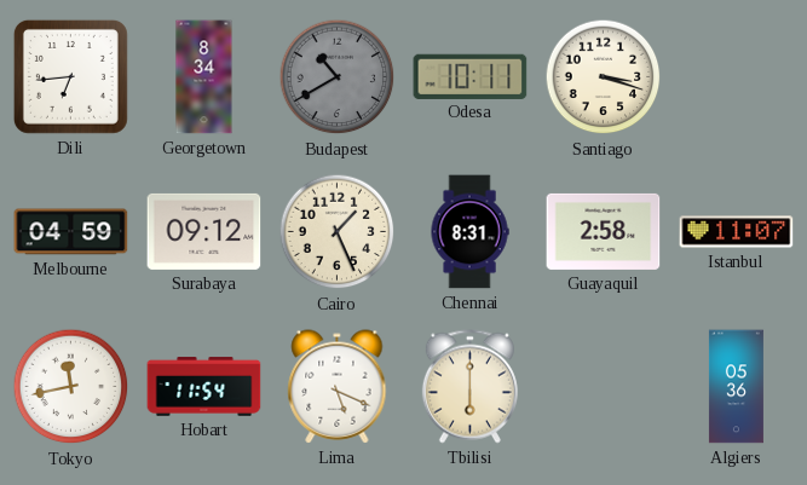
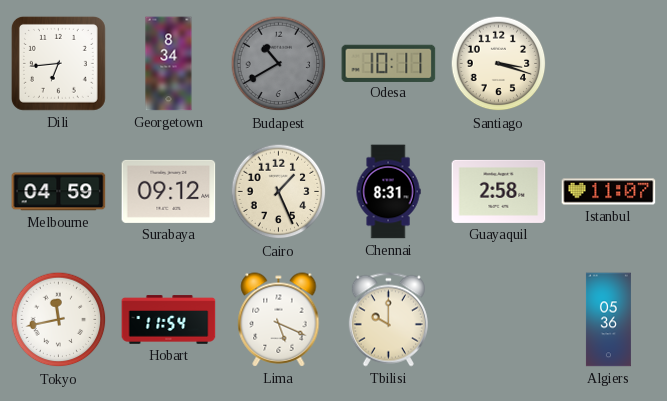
Tbilisi: 6:00 -> 10:00 (388, 320)
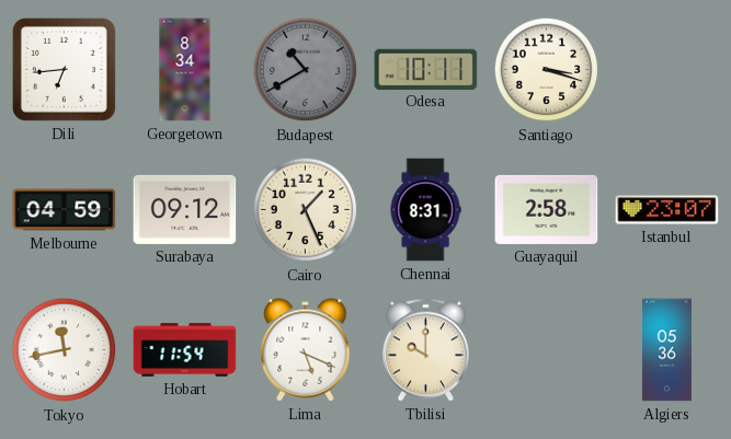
Istanbul: 11:07 -> 23:07 (667, 210)
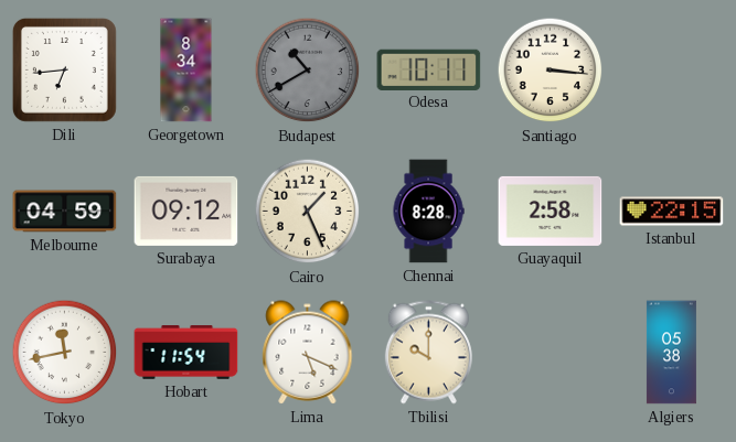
Santiago: 3:18 -> 3:16 (551, 71)
Chennai: 8:31 -> 8:28 (428, 212)
Istanbul: 23:07 -> 22:15 (672, 212)
Algiers: 05:36 -> 05:38 (671, 353)
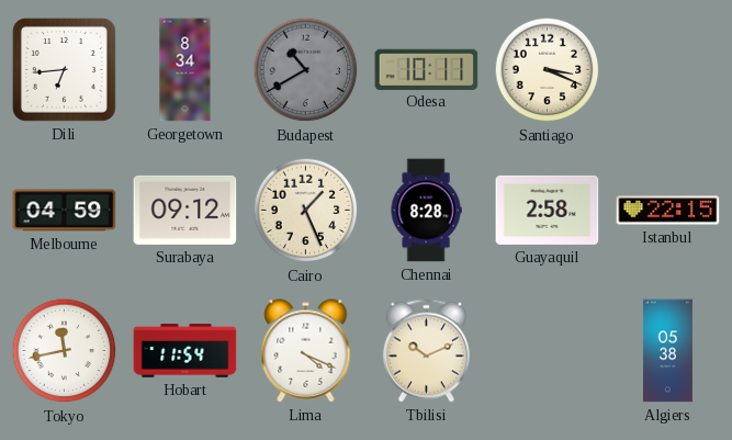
Santiago: 3:16 -> 3:19 (548, 70)
Lima: 5:19 -> 4:19 (306, 351)
Tbilisi: 10:00 -> 10:11 (426, 351)
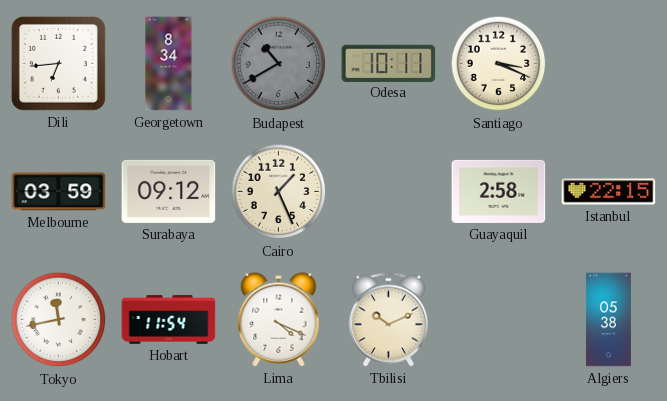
Melbourne: 04:59 -> 03:59 (59, 192)
Chennai: 8:28 -> none (426, 211)
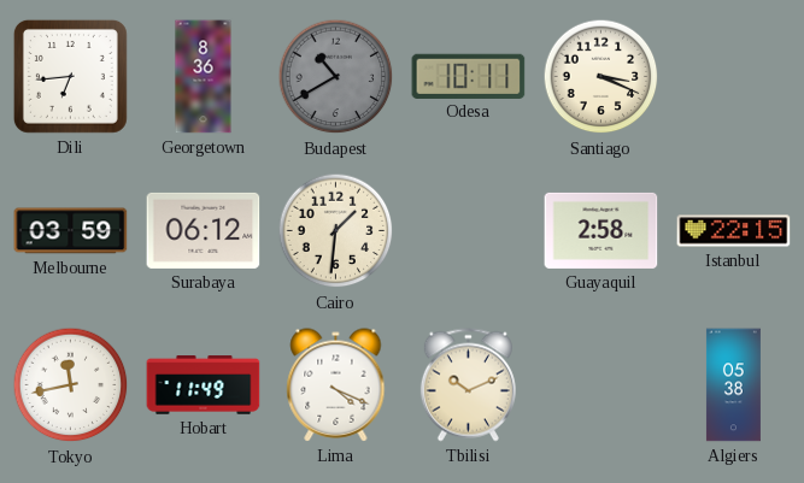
Georgetown: 8:34 -> 8:36 (204, 77)
Surabaya: 09:12 -> 06:12 (204, 230)
Cairo: 1:26 -> 1:31 (336, 231)
Hobart: 11:54 -> 11:49 (204, 385)
